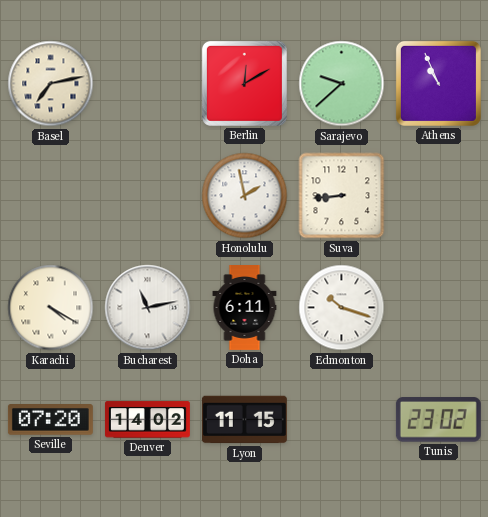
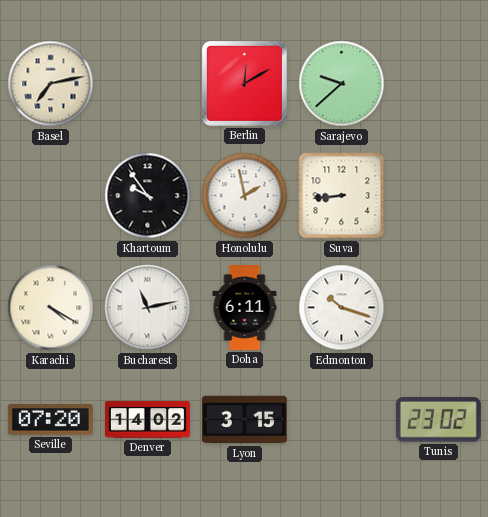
Athens: 10:56 -> none (438, 83)
Khartoum: none -> 9:54 (148, 196)
Lyon: 11:15 -> 3:15 (244, 420)
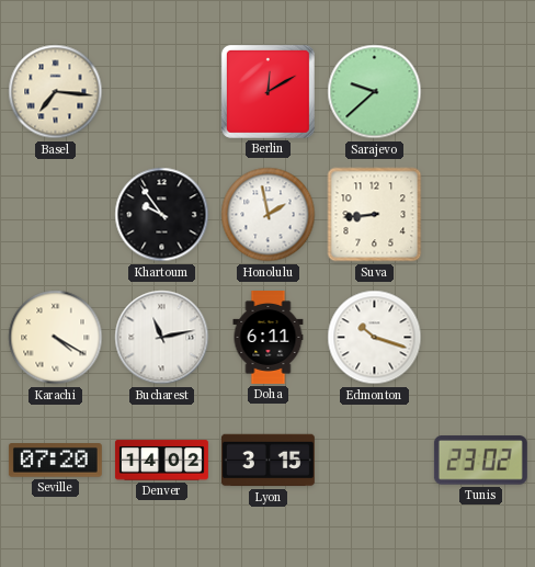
Basel: 7:13 -> 7:16 (56, 92)
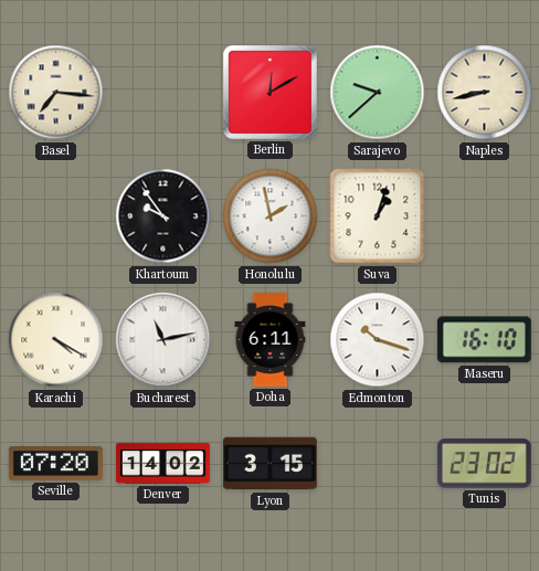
Naples: none -> 8:43 (485, 93)
Suva: 8:44 -> 1:03 (378, 216)
Maseru: none -> 16:10 (484, 340)
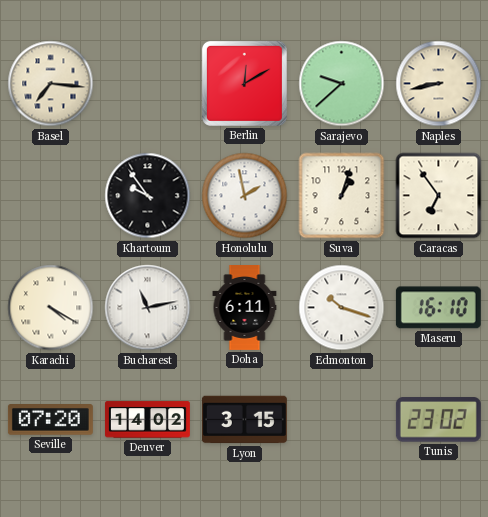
Caracas: none -> 6:54 (439, 196)
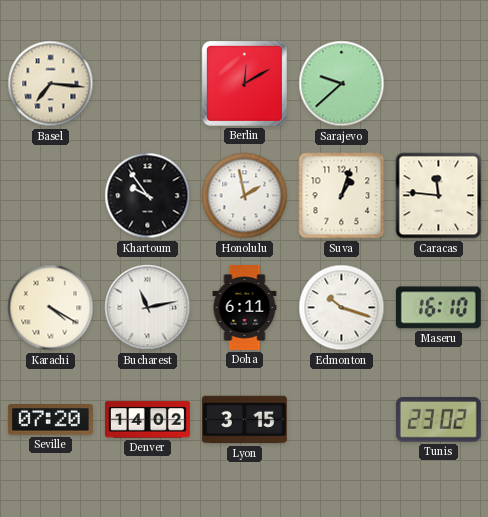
Naples: 8:43 -> none (439, 84)
Caracas: 6:54 -> 11:46 (439, 196)
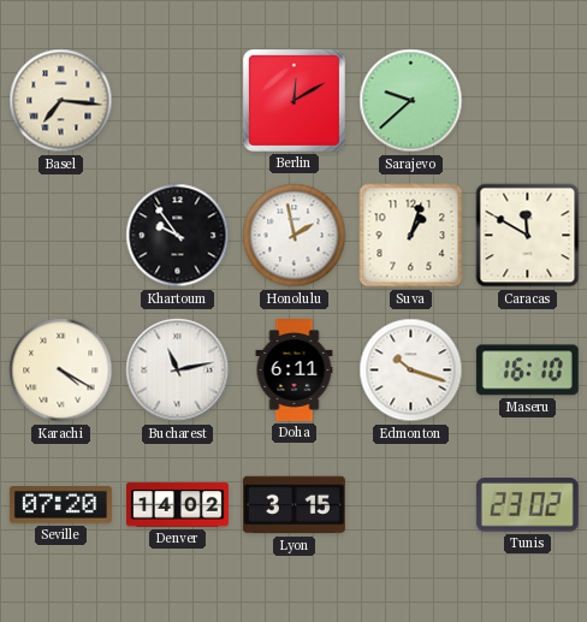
Caracas: 11:46 -> 11:50 (528, 236)
